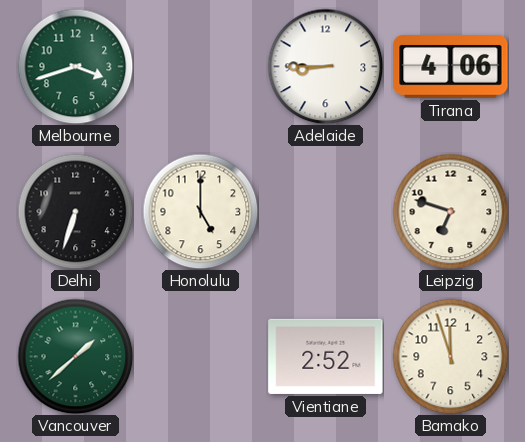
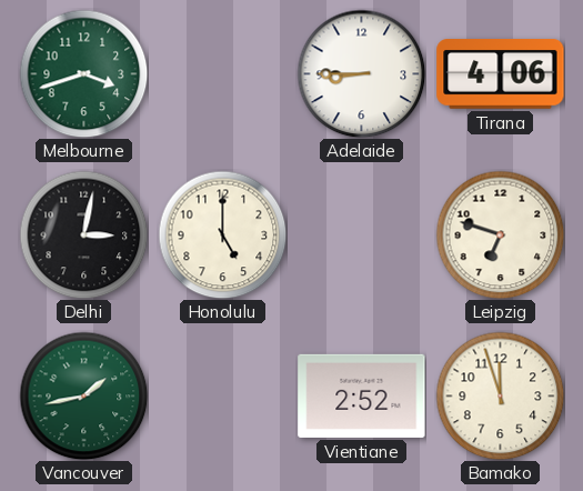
Delhi: 6:33 -> 3:02 (83, 234)
Vancouver: 1:38 -> 1:43 (83, 395)
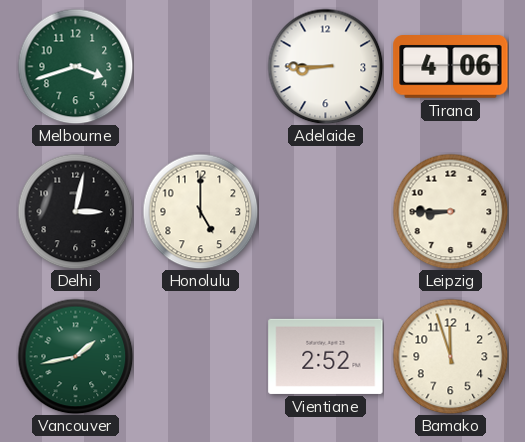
Leipzig: 6:48 -> 8:45 (450, 211)
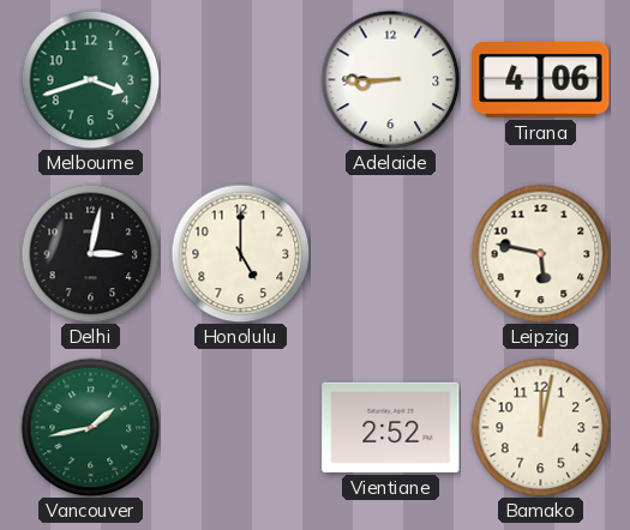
Leipzig: 8:45 -> 5:47 (540, 253)
Bamako: 11:57 -> 12:02 (540, 427)
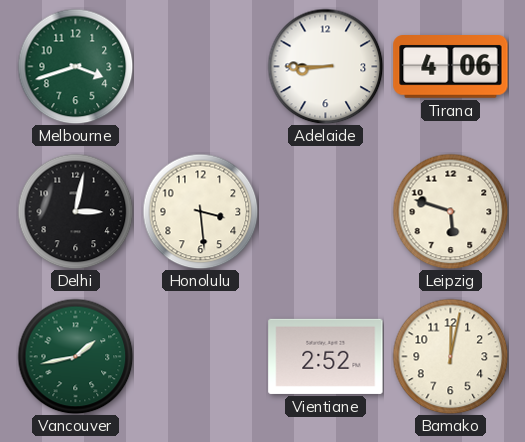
Honolulu: 5:00 -> 3:29 (200, 211)
Leipzig: 5:47 -> 5:48 (450, 211)
